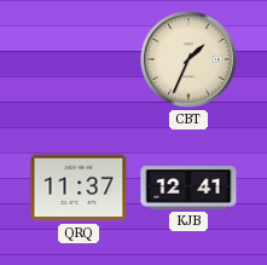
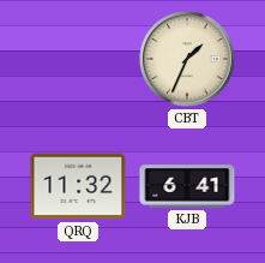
QRQ: 11:37 -> 11:32 (78, 186)
KJB: 12:41 -> 6:41 (187, 186)
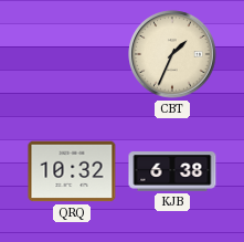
QRQ: 11:32 -> 10:32 (72, 171)
KJB: 6:41 -> 6:38 (172, 171)
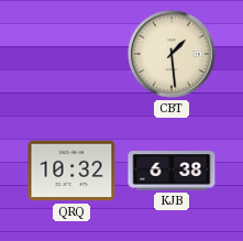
CBT: 1:34 -> 1:29 (172, 54)
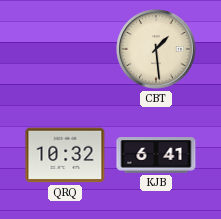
KJB: 6:38 -> 6:41 (156, 155)
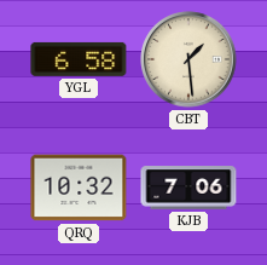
YGL: none -> 6:58 (79, 59)
KJB: 6:41 -> 7:06 (188, 188)
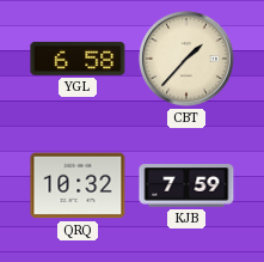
CBT: 1:29 -> 1:37 (186, 59)
KJB: 7:06 -> 7:59 (186, 185)
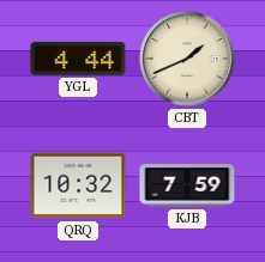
YGL: 6:58 -> 4:44 (78, 59)
CBT: 1:37 -> 1:41 (187, 59)
